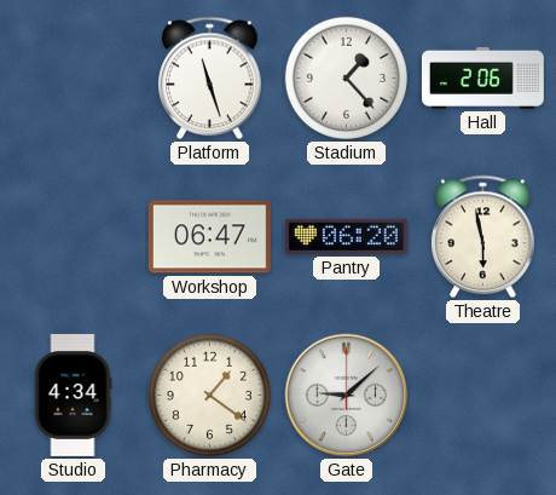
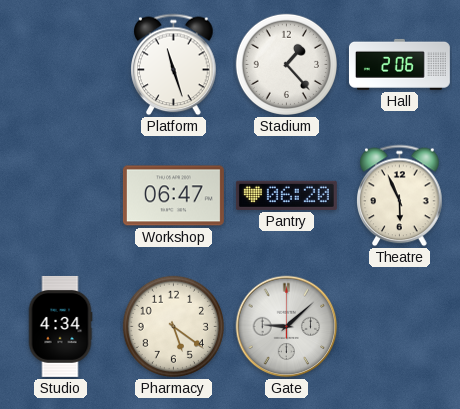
Theatre: 5:58 -> 5:56 (400, 196)
Pharmacy: 1:21 -> 5:21 (173, 326)
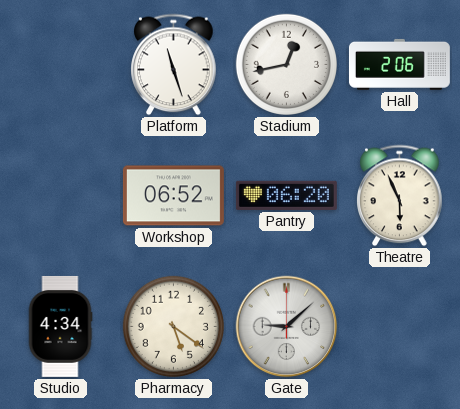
Stadium: 1:23 -> 12:43 (286, 64)
Workshop: 06:47 -> 06:52 (173, 196)
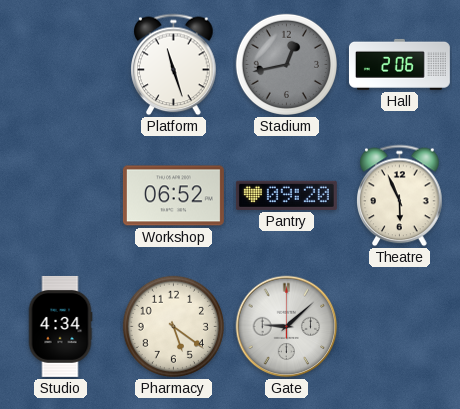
Stadium dial: white -> grey (286, 64)
Pantry: 06:20 -> 09:20 (286, 195)
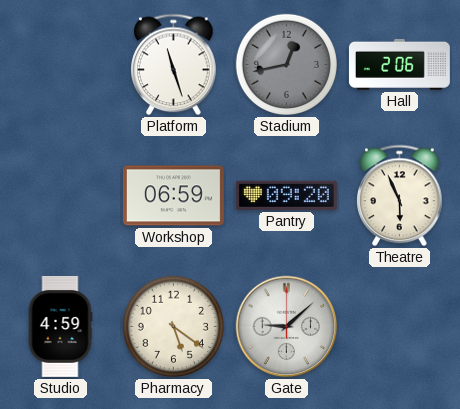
Workshop: 06:52 -> 06:59 (173, 196)
Studio: 4:34 -> 4:59 (60, 326)
